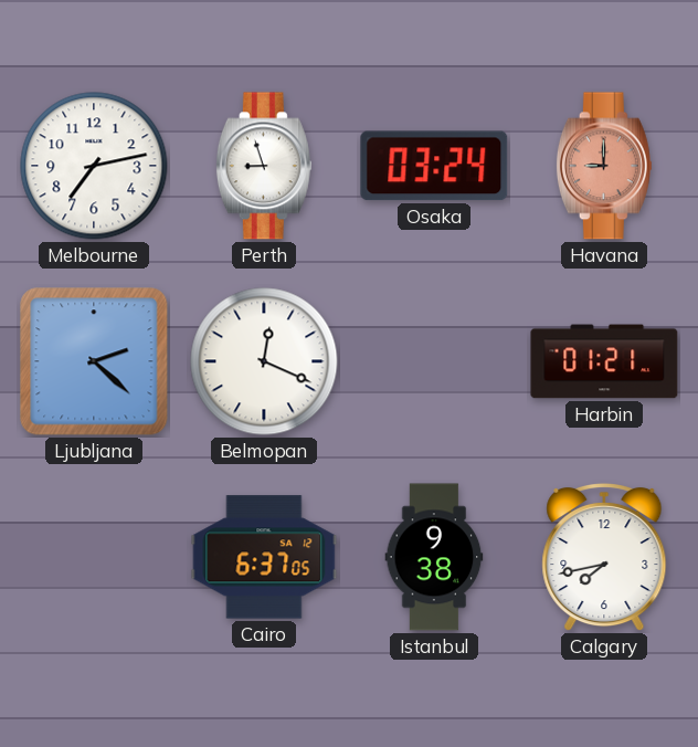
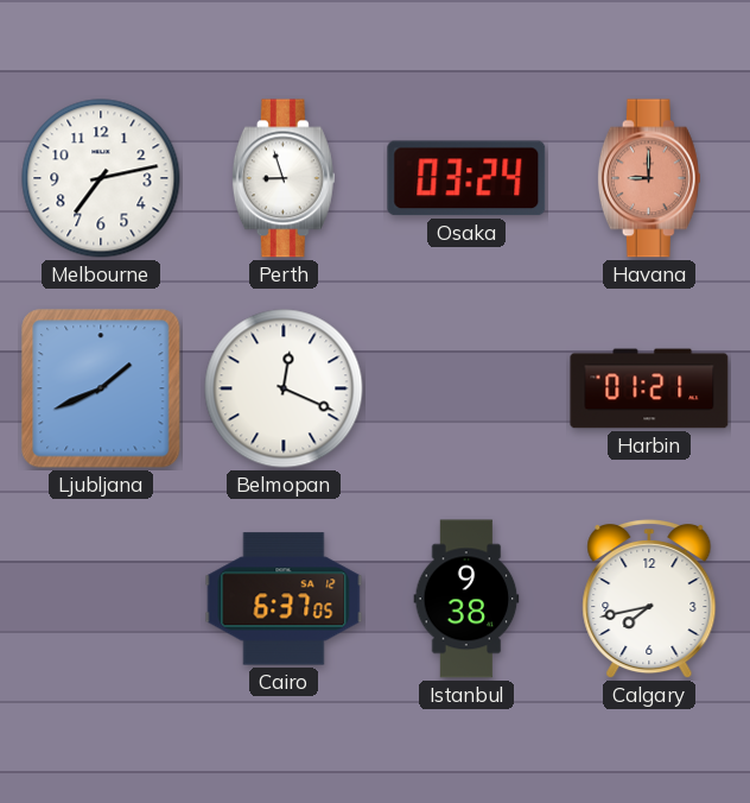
Ljubljana: 2:22 -> 1:41 (101, 388)
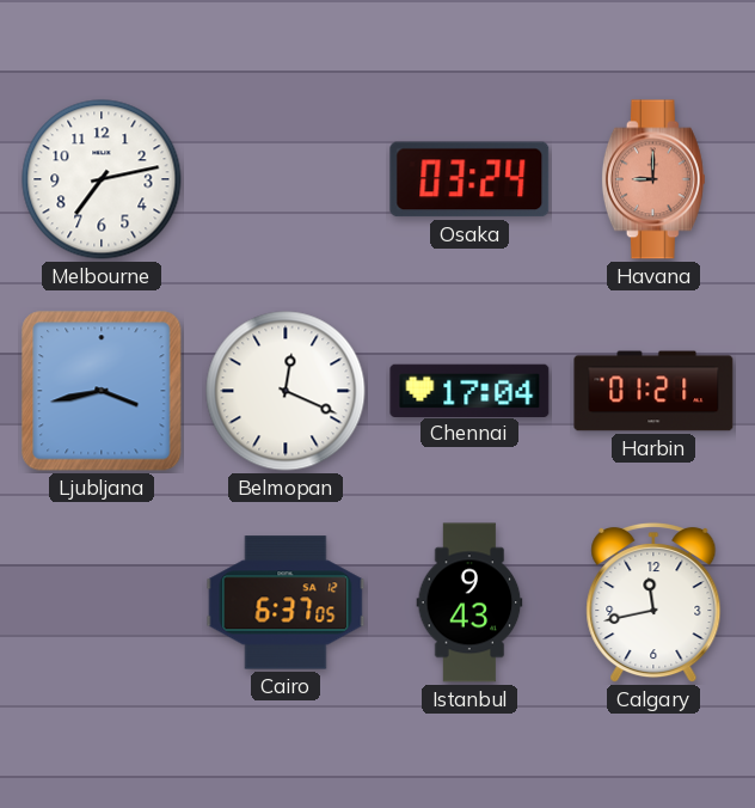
Perth: 8:57 -> none (284, 178)
Ljubljana: 1:41 -> 3:43 (102, 391)
Chennai: none -> 17:04 (469, 390)
Istanbul: 9:38 -> 9:43 (469, 602)
Calgary: 7:43 -> 11:43 (653, 602)
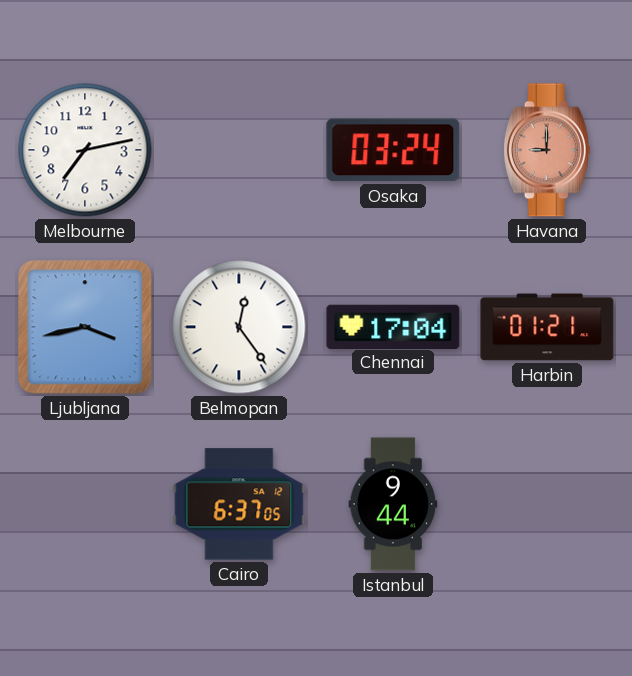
Belmopan: 12:19 -> 12:24 (239, 327)
Istanbul: 9:43 -> 9:44 (393, 504)
Calgary: 11:43 -> none (653, 602)
